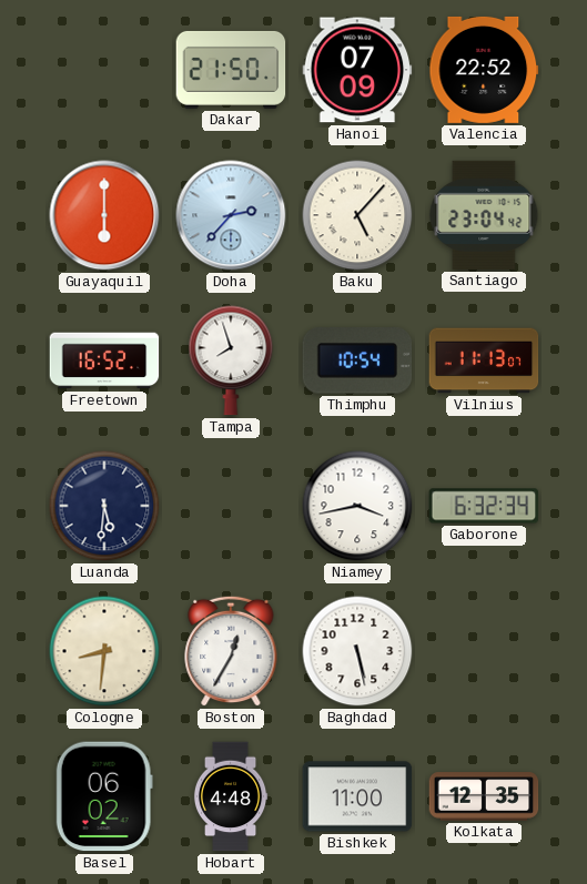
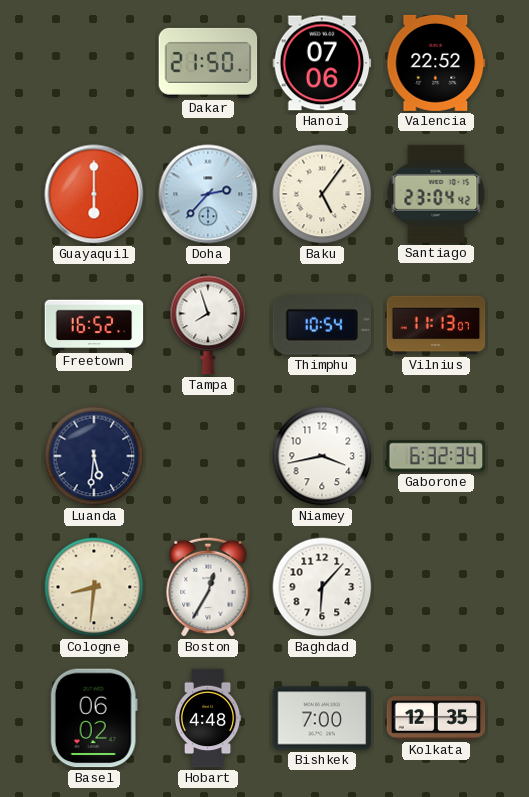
Hanoi: 07:09 -> 07:06 (322, 63)
Baku: 5:07 -> 5:06 (322, 194)
Baghdad: 5:28 -> 6:07 (322, 587)
Bishkek: 11:00 -> 7:00 (322, 718)
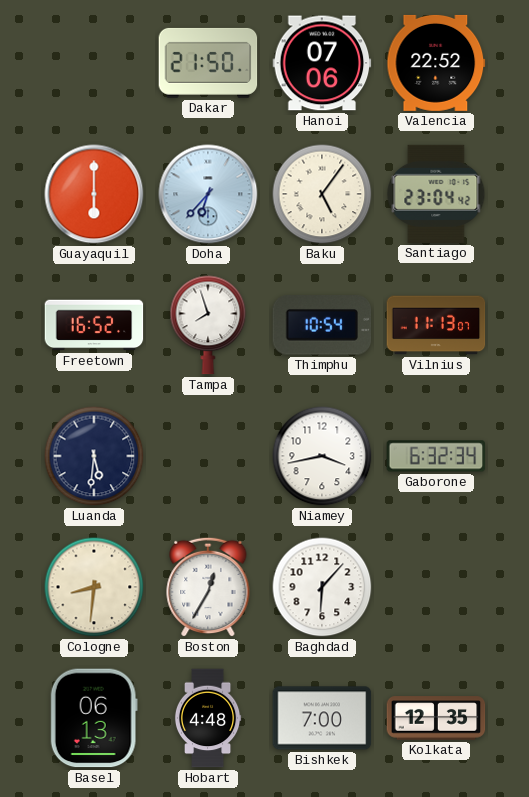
Doha: 2:37 -> 6:37 (208, 194)
Basel: 06:02 -> 06:13 (94, 718)
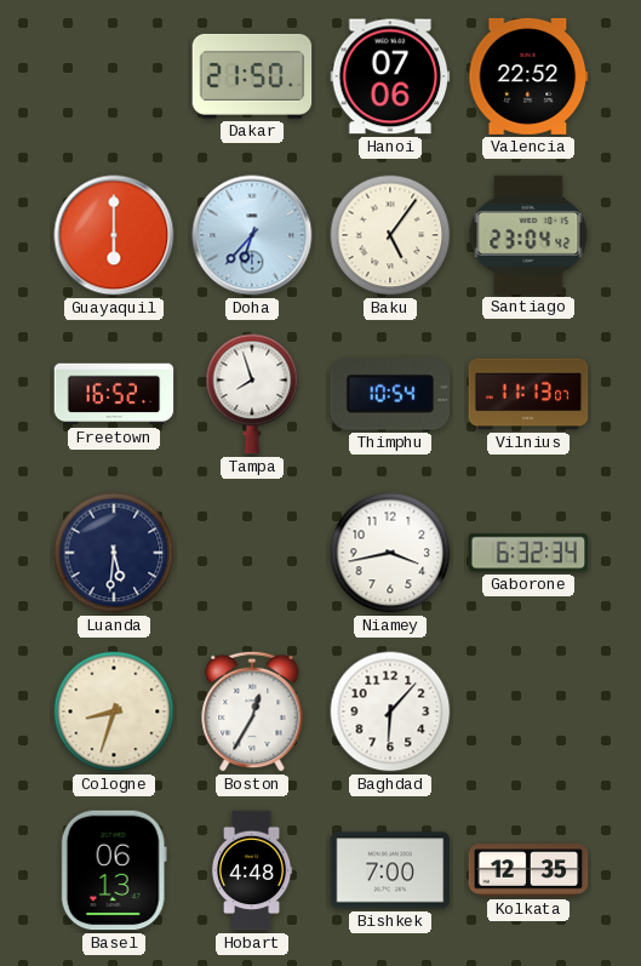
Cologne: 8:31 -> 8:33 (114, 711)
